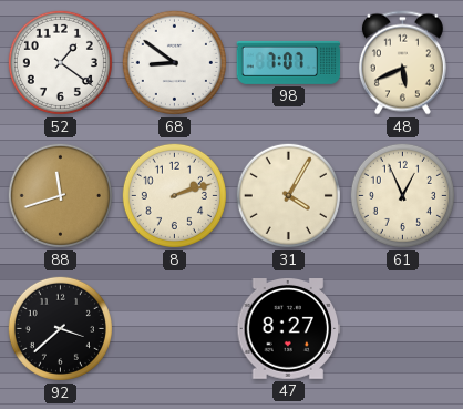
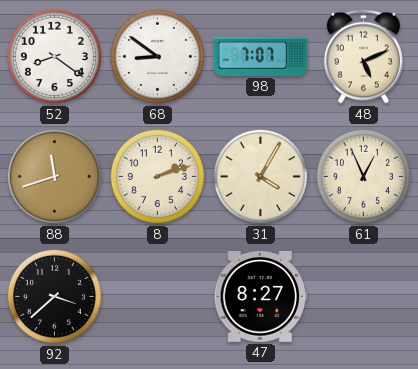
52: 1:21 -> 8:21 (54, 56)
48: 5:41 -> 5:11 (363, 57)
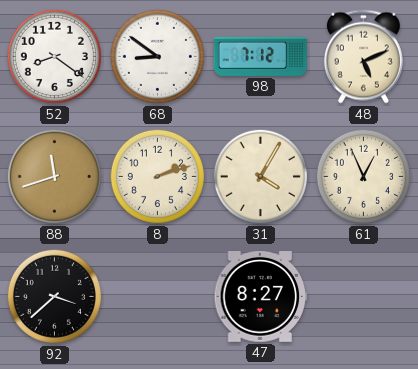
98: 7:07 -> 7:12 (261, 56)
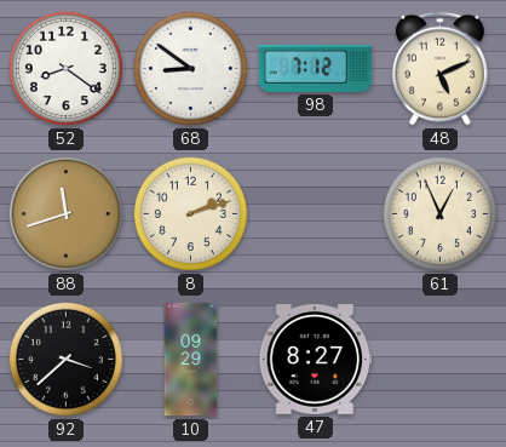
31: 4:05 -> none (260, 176)
10: none -> 09:29 (191, 360)
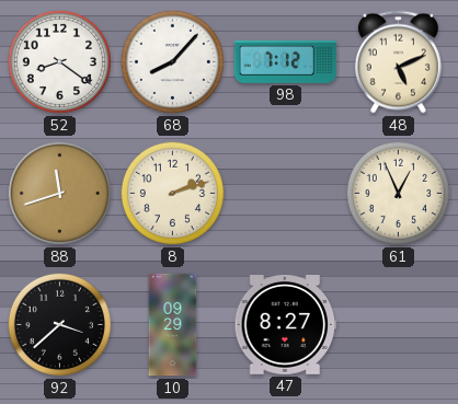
68: 8:51 -> 8:07 (172, 61)
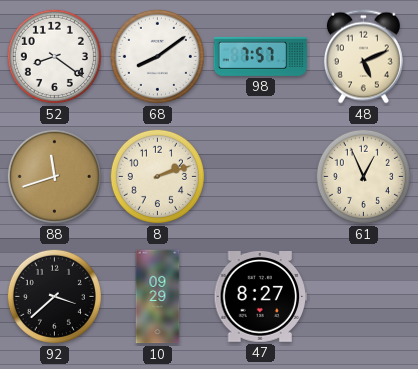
68: 8:07 -> 8:09 (157, 56)
98: 7:12 -> 7:57 (261, 56)
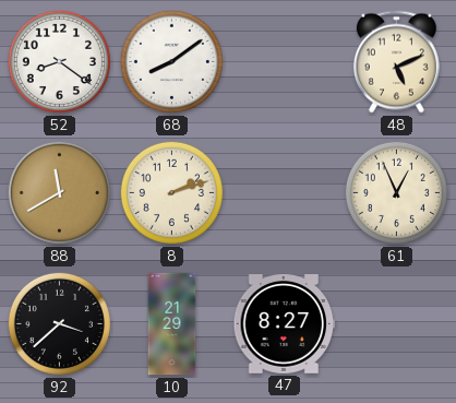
98: 7:57 -> none (261, 56)
88: 11:42 -> 11:40 (59, 192)
10: 09:29 -> 21:29 (172, 324)
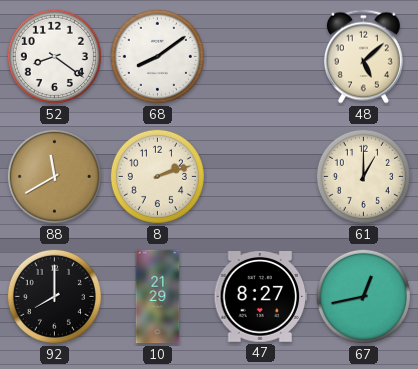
48: 5:11 -> 5:08 (363, 57)
61: 12:56 -> 1:00 (363, 176)
92: 3:38 -> 8:00 (54, 296)
67: none -> 12:43 (363, 296)
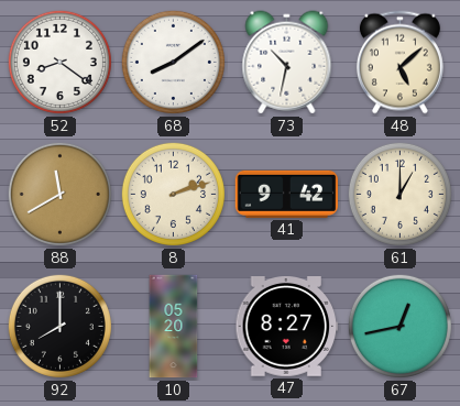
73: none -> 10:32 (287, 63)
41: none -> 9:42 (287, 194)
10: 21:29 -> 05:20 (174, 327)
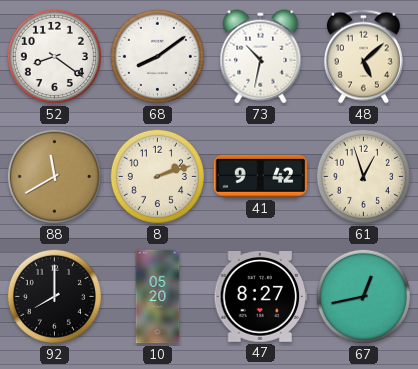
61: 1:00 -> 12:57 (363, 176)
